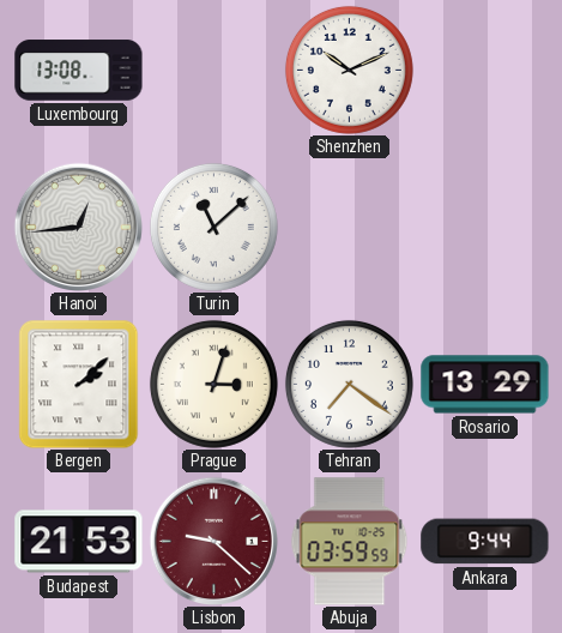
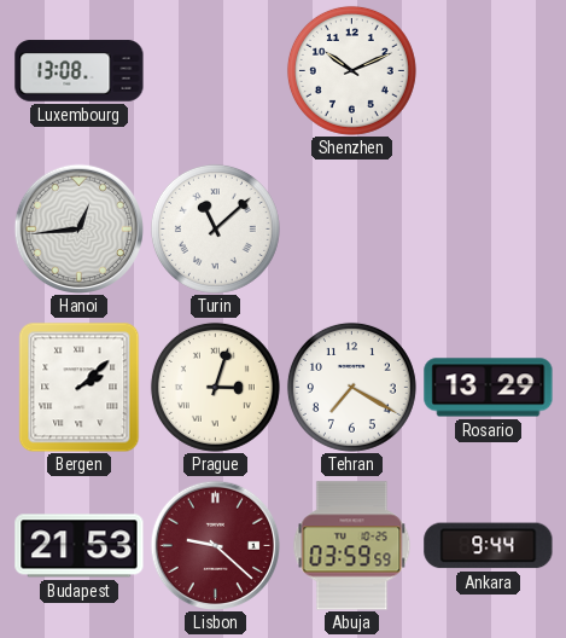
Tehran: 7:21 -> 7:20 (351, 387)
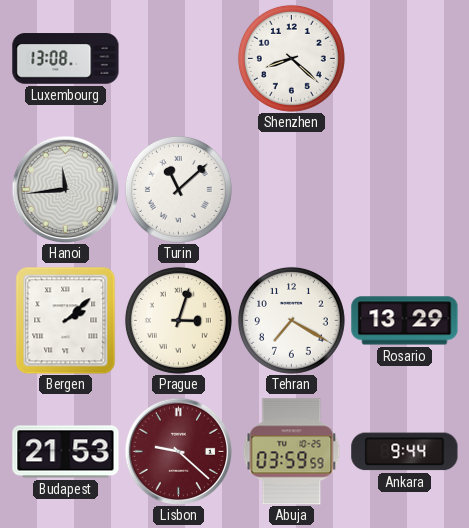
Shenzhen: 10:11 -> 8:22 (291, 58)
Hanoi: 12:44 -> 11:44 (65, 189)
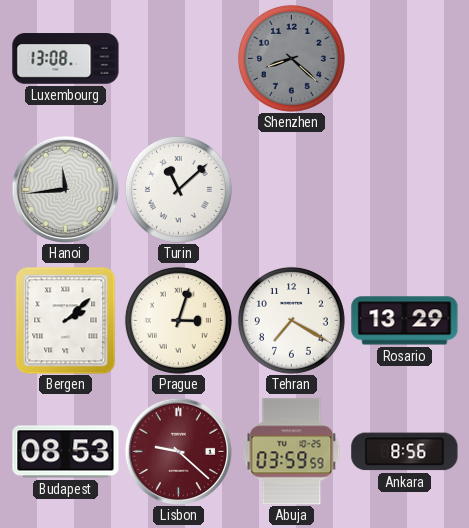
Shenzhen dial: white -> grey (291, 58)
Budapest: 21:53 -> 08:53 (66, 452)
Ankara: 9:44 -> 8:56 (405, 452)
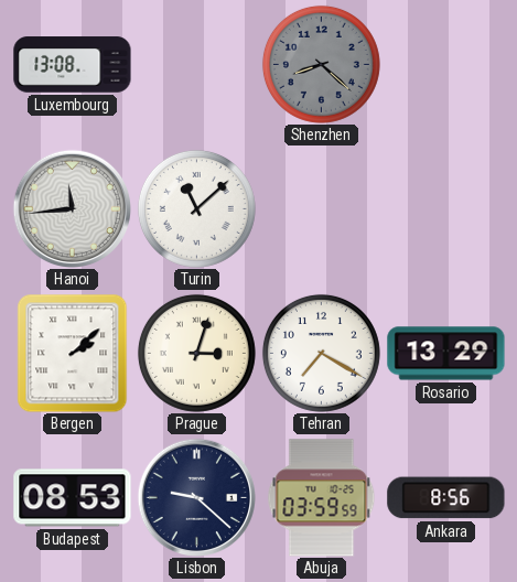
Lisbon dial: burgundy -> navy (196, 497)
